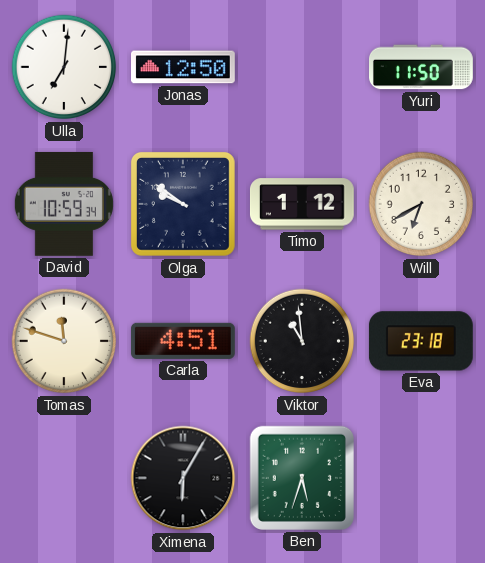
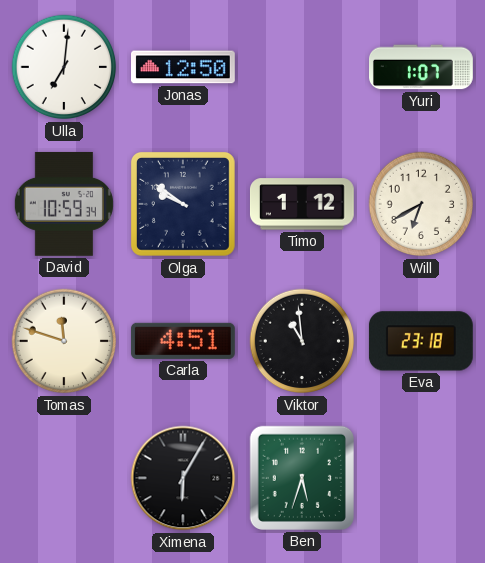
Yuri: 11:50 -> 1:07 (422, 67)
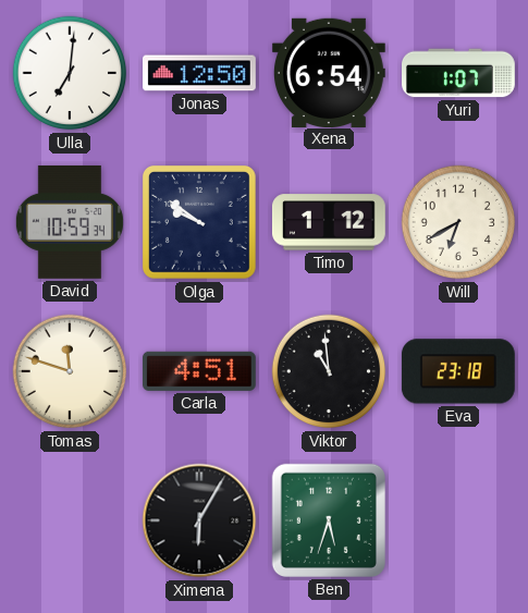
Xena: none -> 6:54 (329, 72)
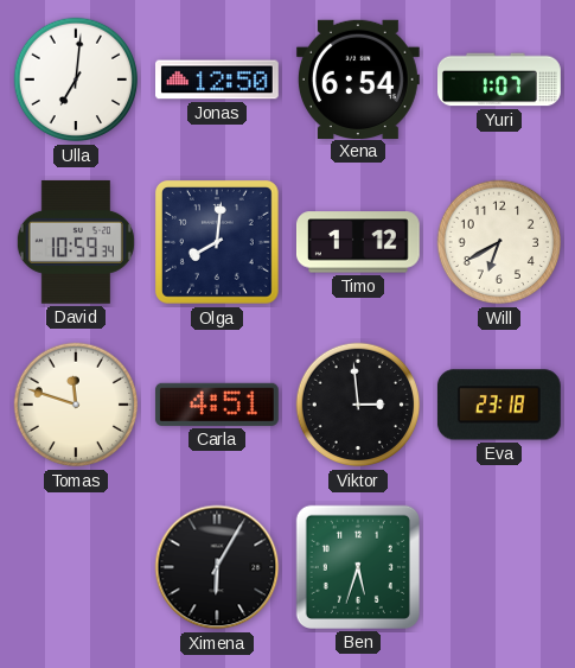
Olga: 9:51 -> 8:01 (217, 242)
Viktor: 10:59 -> 2:59 (358, 405)
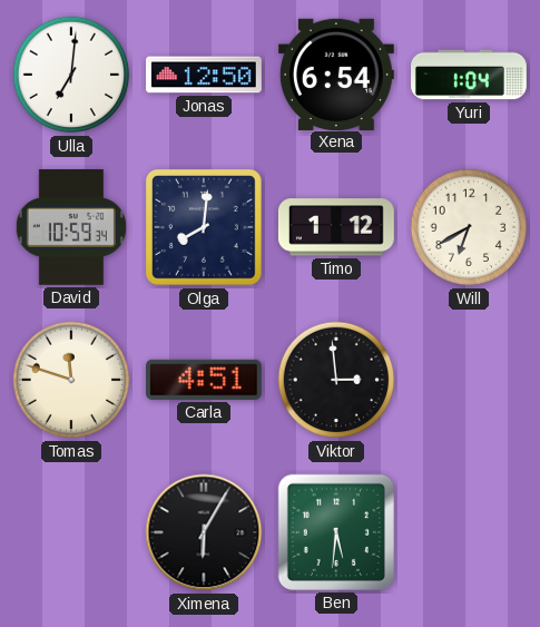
Yuri: 1:07 -> 1:04 (470, 75)
Eva: 23:18 -> none (499, 405)
Ben: 5:33 -> 5:31 (336, 532)
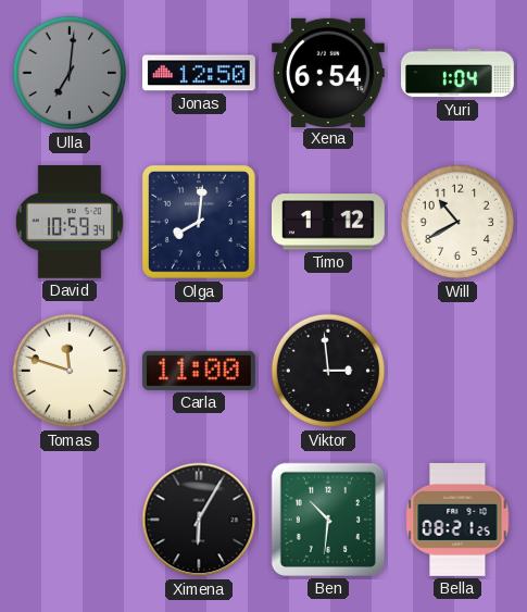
Ulla dial: white -> grey (70, 73)
Will: 6:40 -> 10:40 (457, 222)
Carla: 4:51 -> 11:00 (199, 371)
Ben: 5:31 -> 10:31 (328, 520)
Bella: none -> 08:21 (457, 521)
